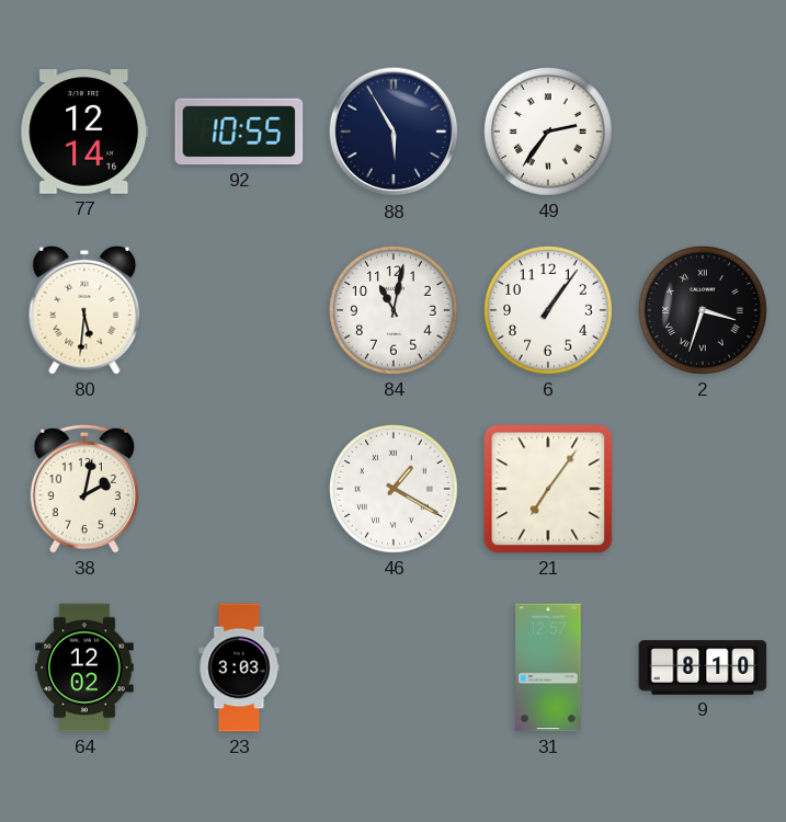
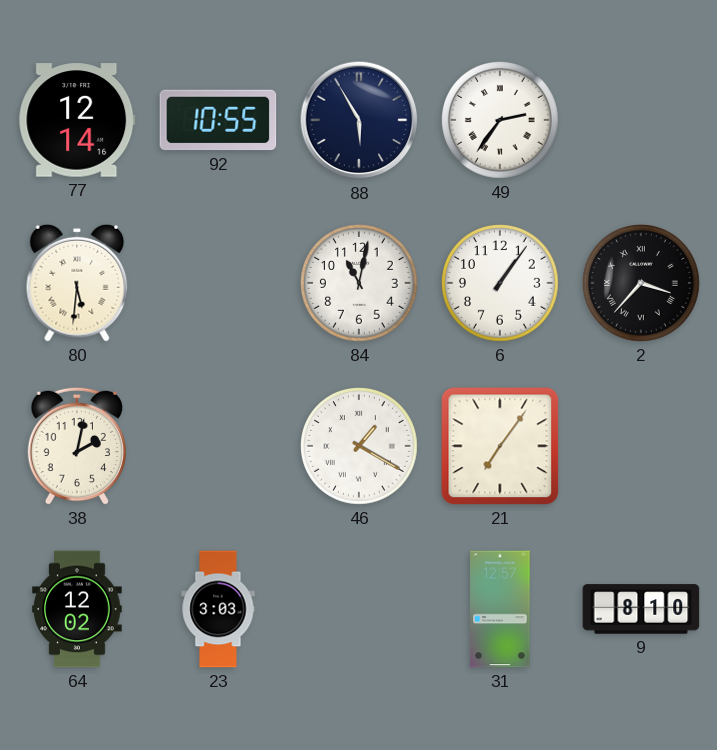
2: 3:33 -> 3:37 (642, 284)
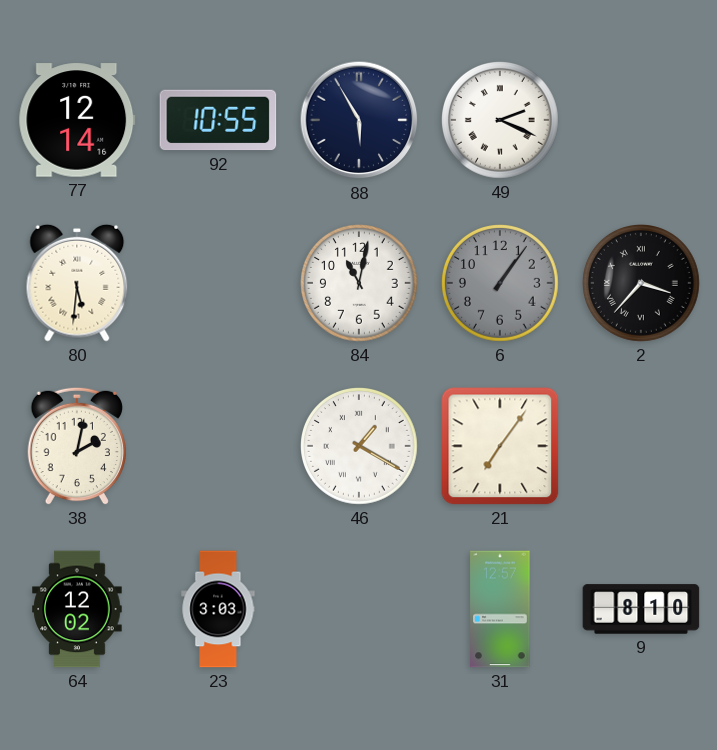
49: 2:36 -> 2:19 (501, 121)
6 dial: white -> grey (501, 284)
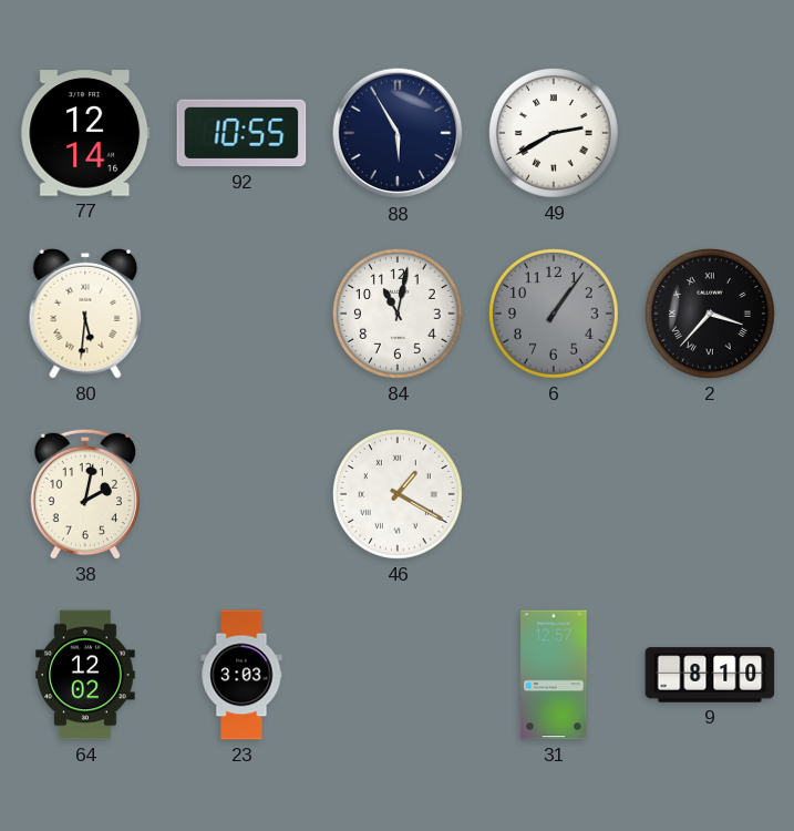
49: 2:19 -> 2:40 (555, 134)
21: 7:06 -> none (500, 446)
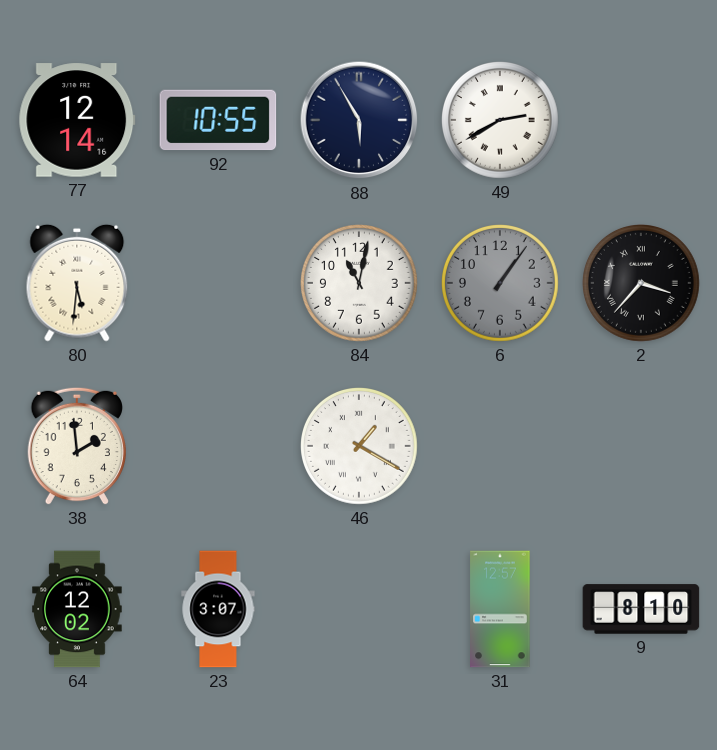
38: 2:02 -> 1:59 (76, 446)
23: 3:03 -> 3:07 (218, 609)
